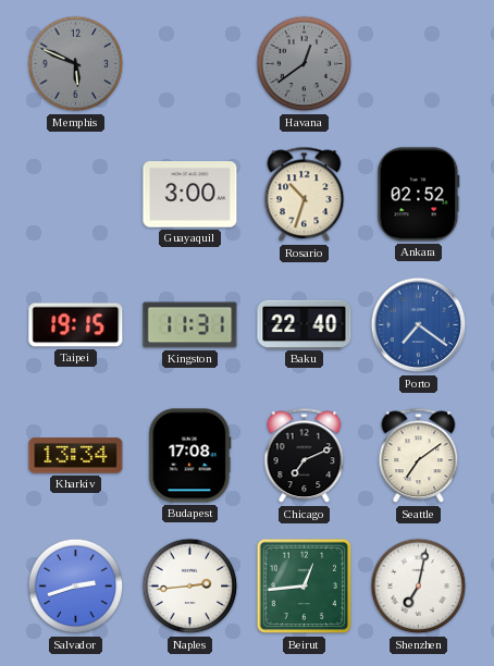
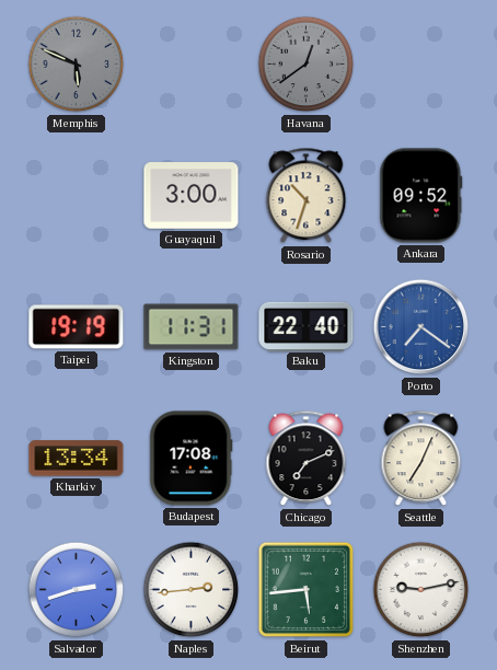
Ankara: 02:52 -> 09:52 (421, 196)
Taipei: 19:15 -> 19:19 (77, 327)
Seattle: 7:09 -> 7:04 (421, 459)
Beirut: 12:44 -> 5:44 (307, 590)
Shenzhen: 7:02 -> 9:13 (421, 590)
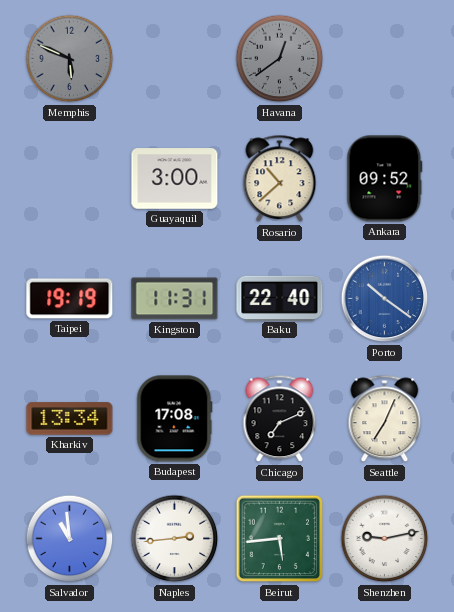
Rosario: 10:33 -> 10:38 (280, 179)
Porto: 7:21 -> 10:21 (385, 299)
Salvador: 2:42 -> 10:59 (70, 539)
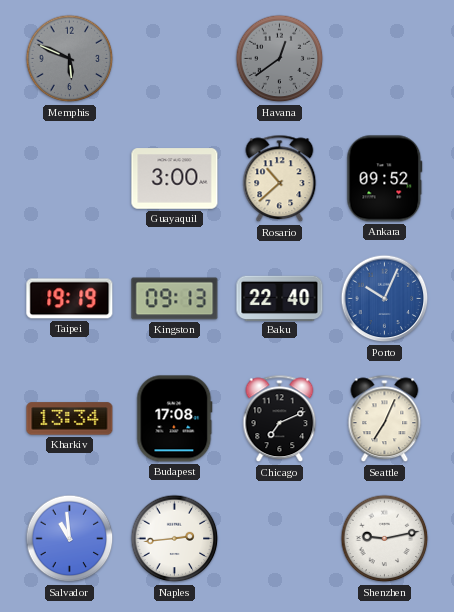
Kingston: 11:31 -> 09:13 (175, 299)
Porto: 10:21 -> 10:04 (385, 299)
Beirut: 5:44 -> none (280, 539)
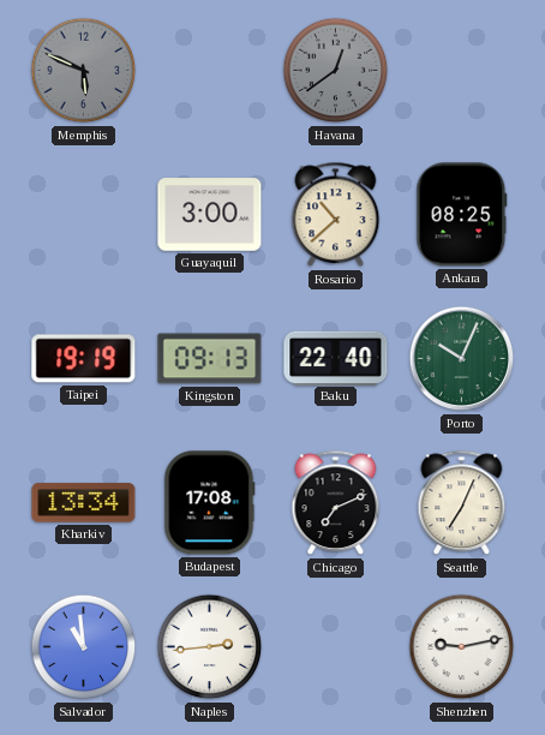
Ankara: 09:52 -> 08:25 (462, 215)
Porto dial: blue -> green (462, 359)
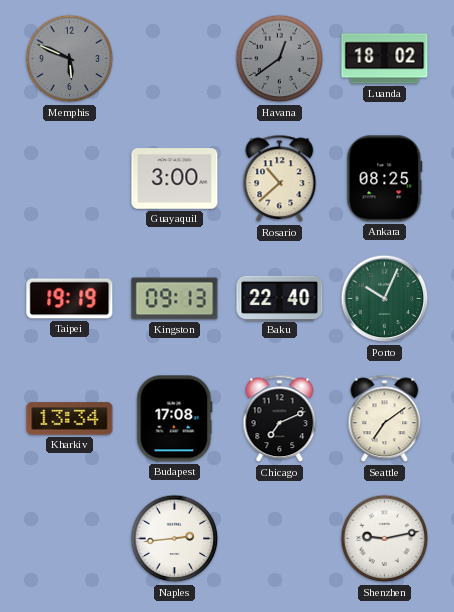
Luanda: none -> 18:02 (385, 59)
Seattle: 7:04 -> 7:09 (385, 419)
Salvador: 10:59 -> none (84, 647)
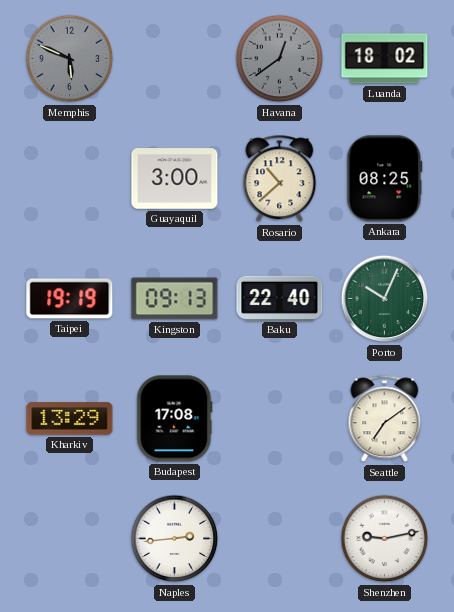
Kharkiv: 13:34 -> 13:29 (70, 419)
Chicago: 7:11 -> none (280, 419)
